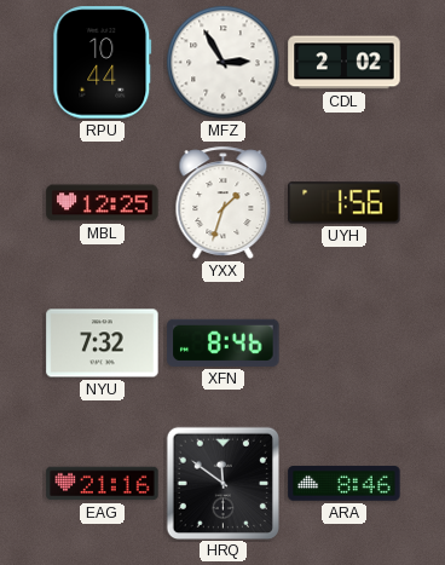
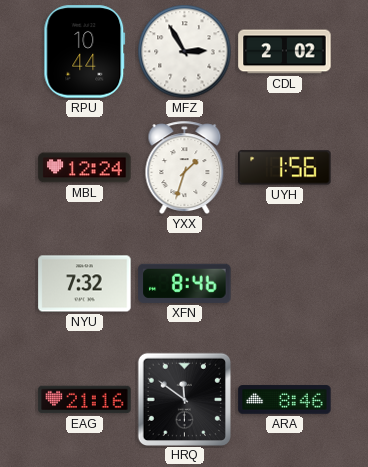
MBL: 12:25 -> 12:24 (85, 168)
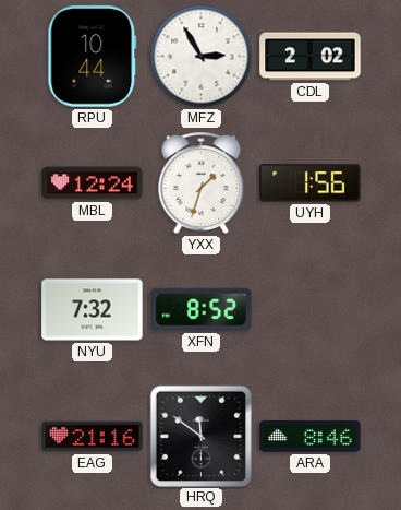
XFN: 8:46 -> 8:52 (202, 309)
